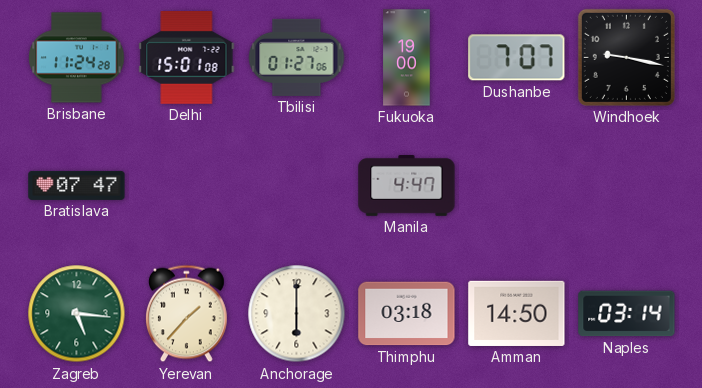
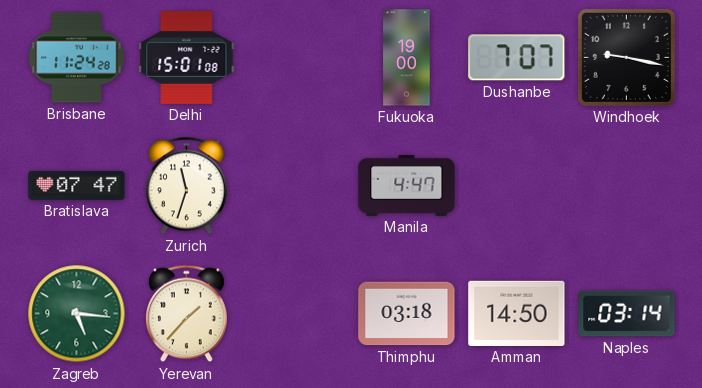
Tbilisi: 01:27 -> none (297, 57)
Zurich: none -> 11:33 (187, 186)
Anchorage: 6:00 -> none (297, 314)
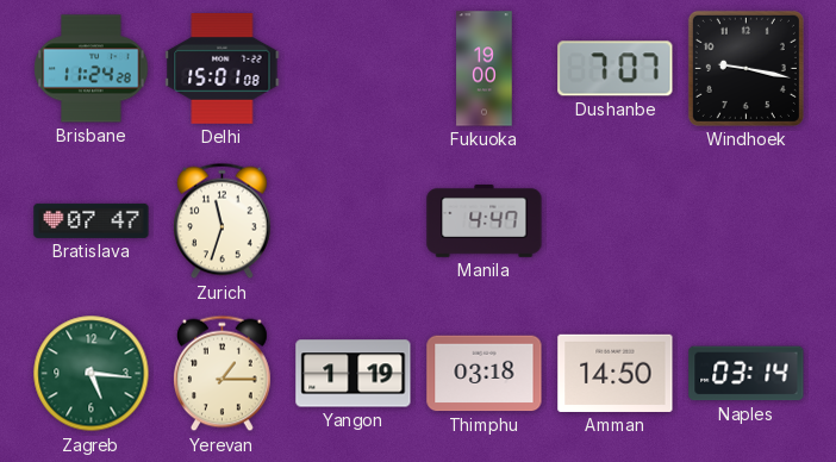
Yerevan: 1:37 -> 1:15 (223, 374)
Yangon: none -> 1:19 (354, 374)
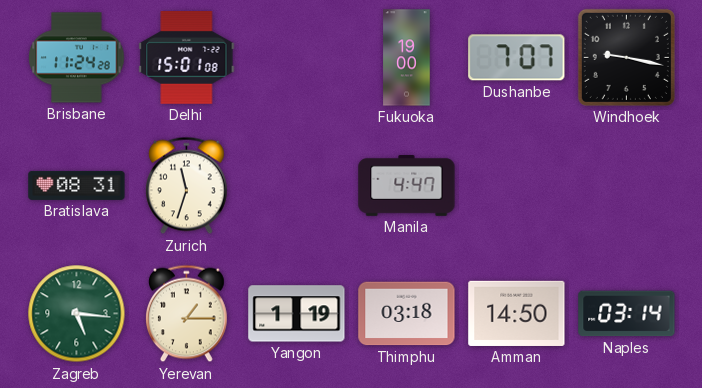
Bratislava: 07:47 -> 08:31 (77, 185)
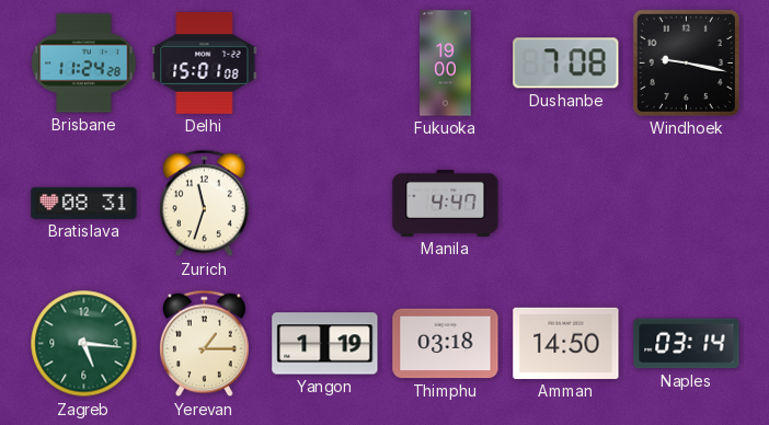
Dushanbe: 7:07 -> 7:08 (566, 64)
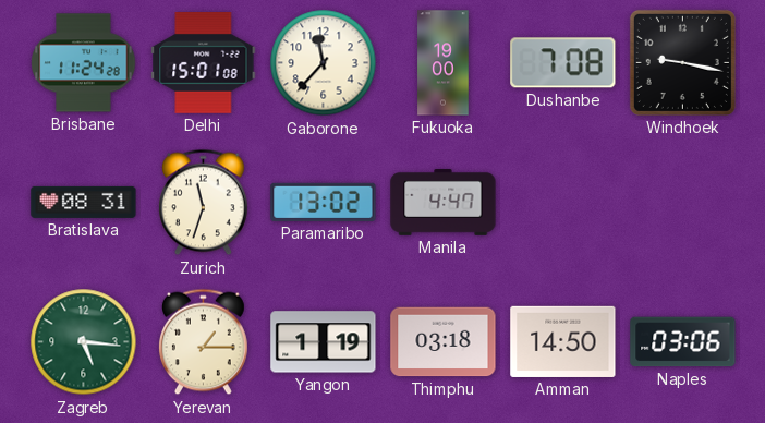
Gaborone: none -> 11:37 (324, 63)
Paramaribo: none -> 13:02 (324, 202)
Naples: 03:14 -> 03:06 (683, 342)
